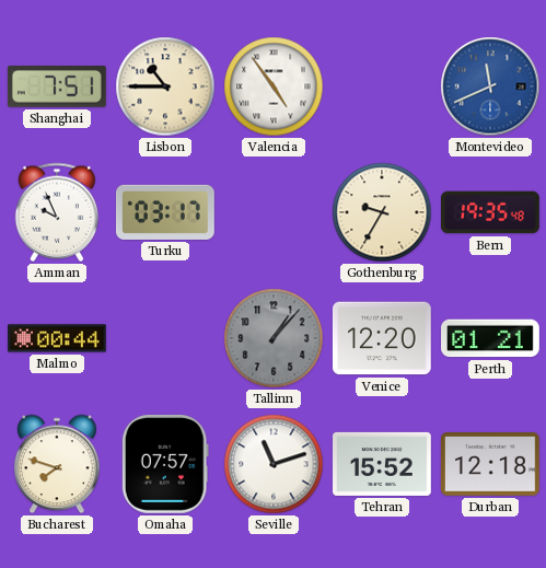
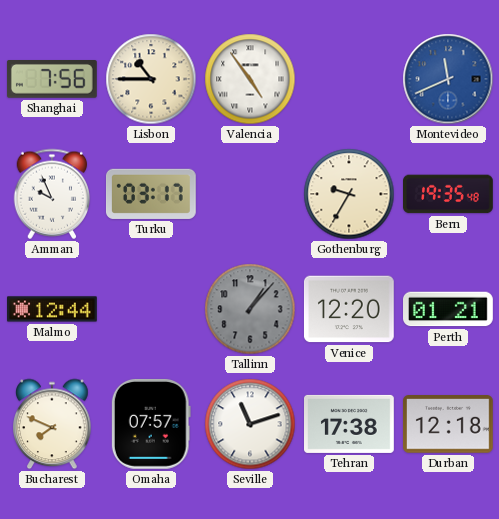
Shanghai: 7:51 -> 7:56 (52, 80)
Malmo: 00:44 -> 12:44 (53, 309)
Bucharest: 7:48 -> 7:49 (52, 424)
Tehran: 15:52 -> 17:38 (350, 424)
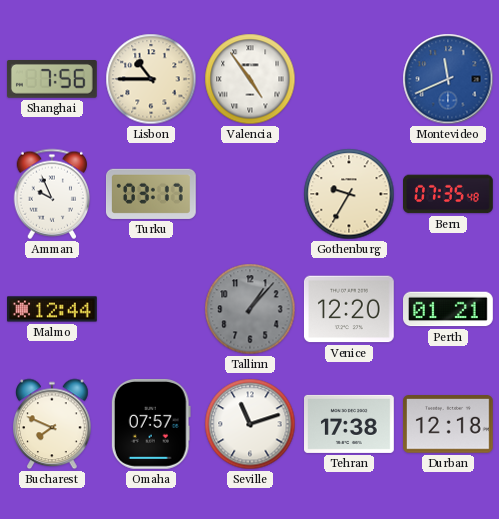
Bern: 19:35 -> 07:35 (449, 194)
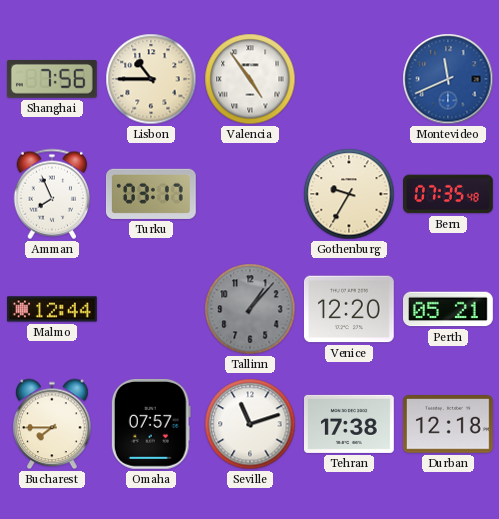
Amman: 9:56 -> 7:56 (52, 194)
Perth: 01:21 -> 05:21 (449, 309)
Bucharest: 7:49 -> 7:45 (52, 424)
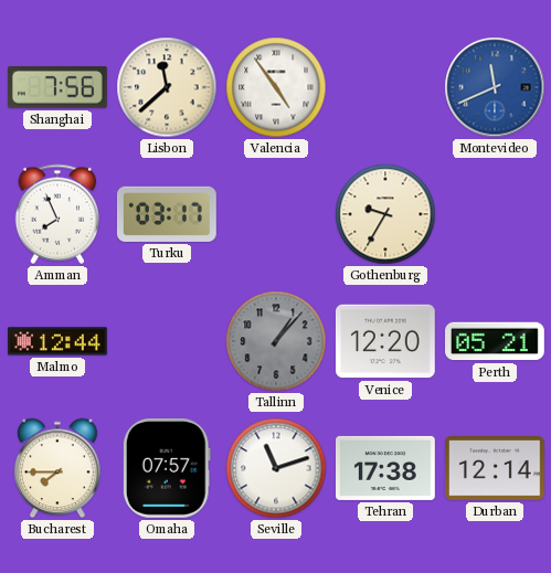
Lisbon: 10:45 -> 11:38 (167, 87)
Bern: 07:35 -> none (449, 194)
Durban: 12:18 -> 12:14 (495, 468)
